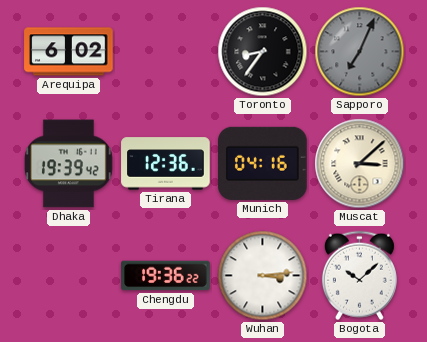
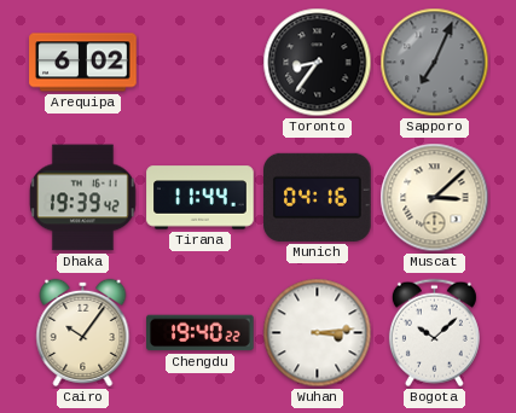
Tirana: 12:36 -> 11:44 (201, 198)
Cairo: none -> 10:06 (83, 332)
Chengdu: 19:36 -> 19:40 (201, 333)
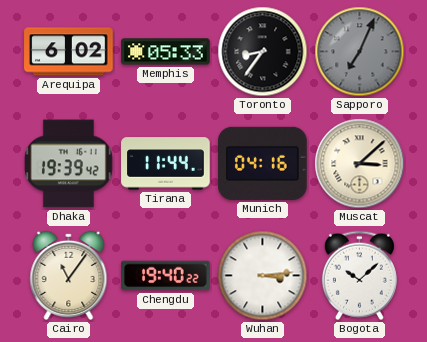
Memphis: none -> 05:33 (166, 52)
Cairo: 10:06 -> 11:06 (69, 275)
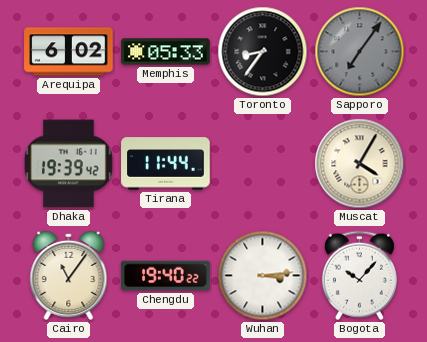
Sapporo: 7:04 -> 7:06 (360, 52)
Munich: 04:16 -> none (263, 163)
Muscat: 3:08 -> 4:05 (360, 164)
Bogota: 10:08 -> 10:07 (359, 276)
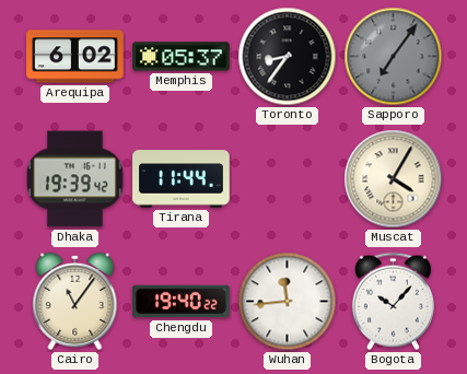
Memphis: 05:33 -> 05:37 (182, 57)
Wuhan: 3:14 -> 11:44 (288, 302)
